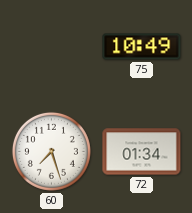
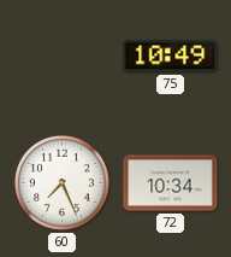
60: 7:27 -> 7:26 (61, 182)
72: 01:34 -> 10:34 (171, 183)
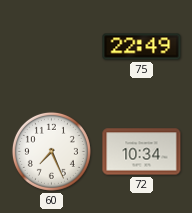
75: 10:49 -> 22:49 (142, 47)
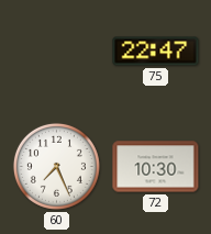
75: 22:49 -> 22:47 (156, 52)
72: 10:34 -> 10:30 (156, 167)
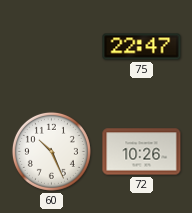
60: 7:26 -> 10:26 (51, 151)
72: 10:30 -> 10:26 (142, 152)
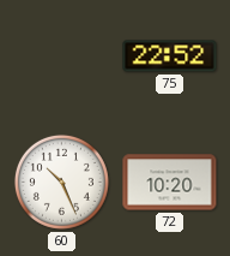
75: 22:47 -> 22:52 (170, 56)
72: 10:26 -> 10:20 (170, 183)
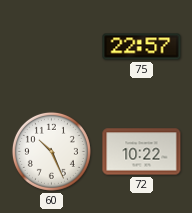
75: 22:52 -> 22:57 (142, 47)
72: 10:20 -> 10:22 (142, 152)
